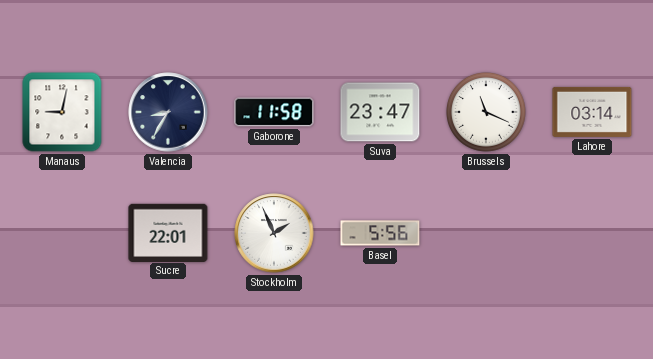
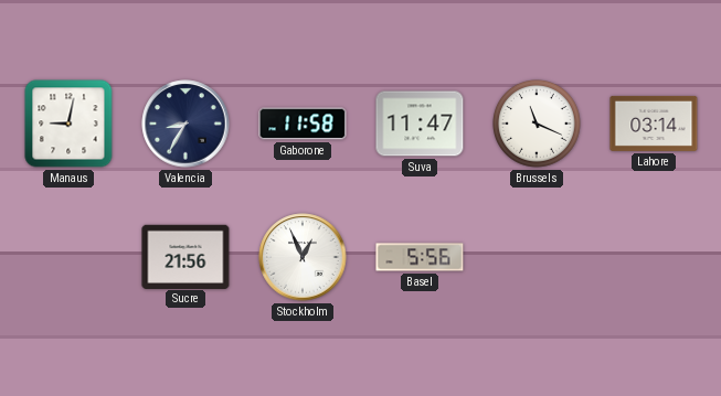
Suva: 23:47 -> 11:47 (420, 124)
Sucre: 22:01 -> 21:56 (185, 256)
Stockholm: 1:56 -> 12:56 (303, 257)
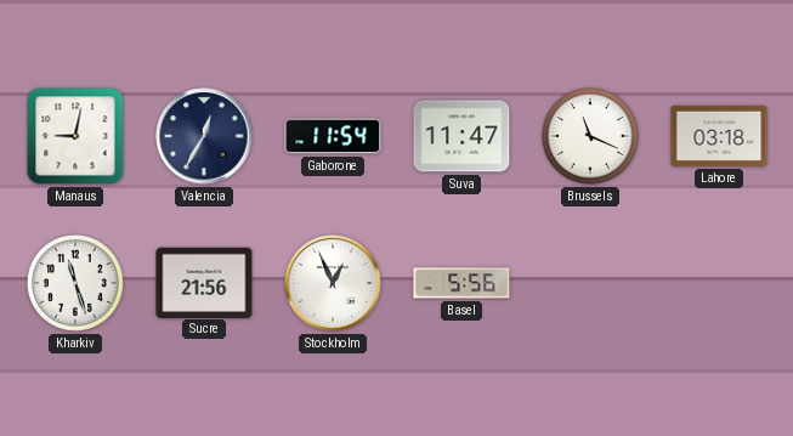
Valencia: 8:35 -> 12:35 (204, 136)
Gaborone: 11:58 -> 11:54 (333, 136)
Lahore: 03:14 -> 03:18 (719, 136)
Kharkiv: none -> 11:27 (77, 284)
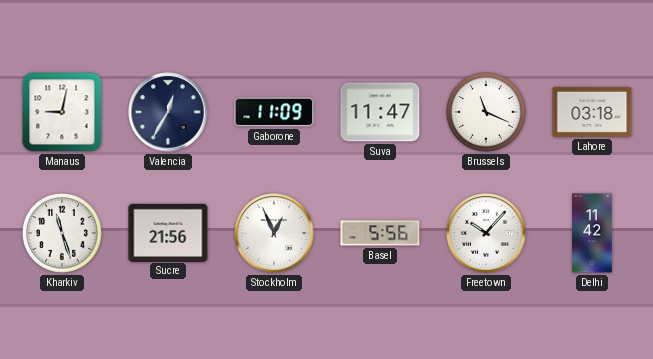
Gaborone: 11:54 -> 11:09 (274, 112)
Freetown: none -> 10:07 (486, 233)
Delhi: none -> 11:42 (592, 233)
